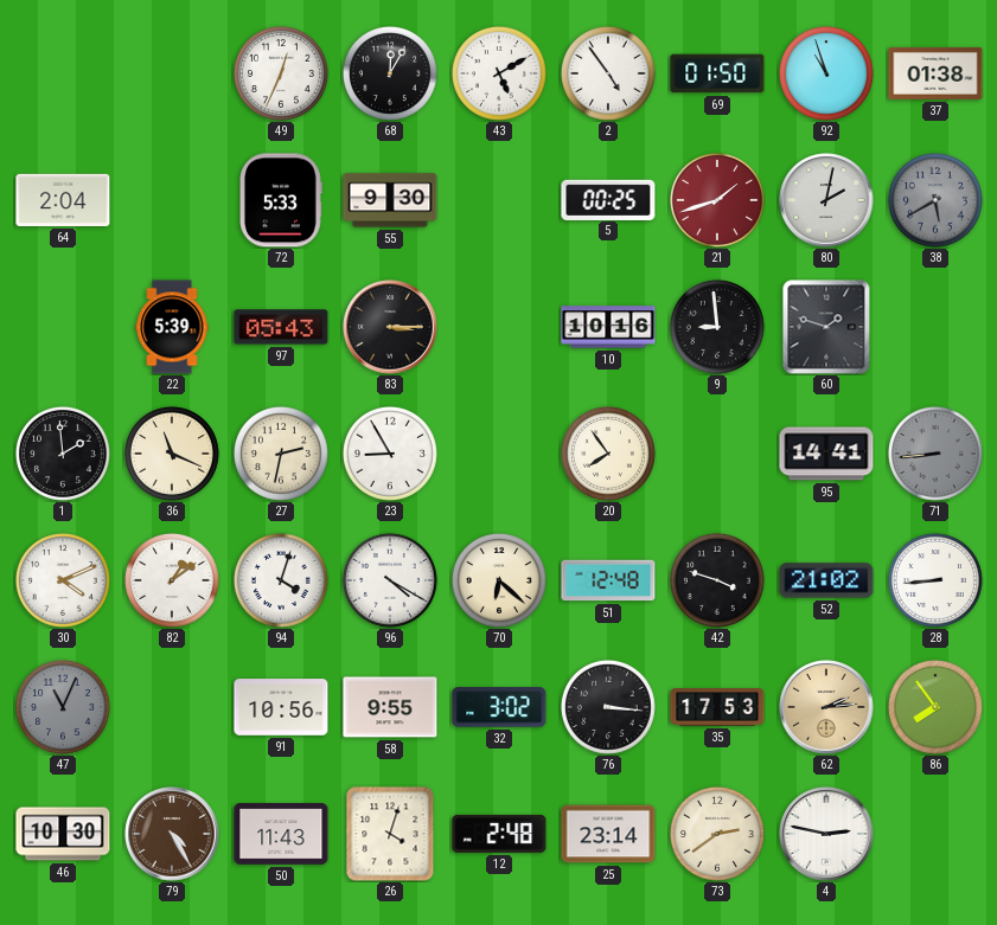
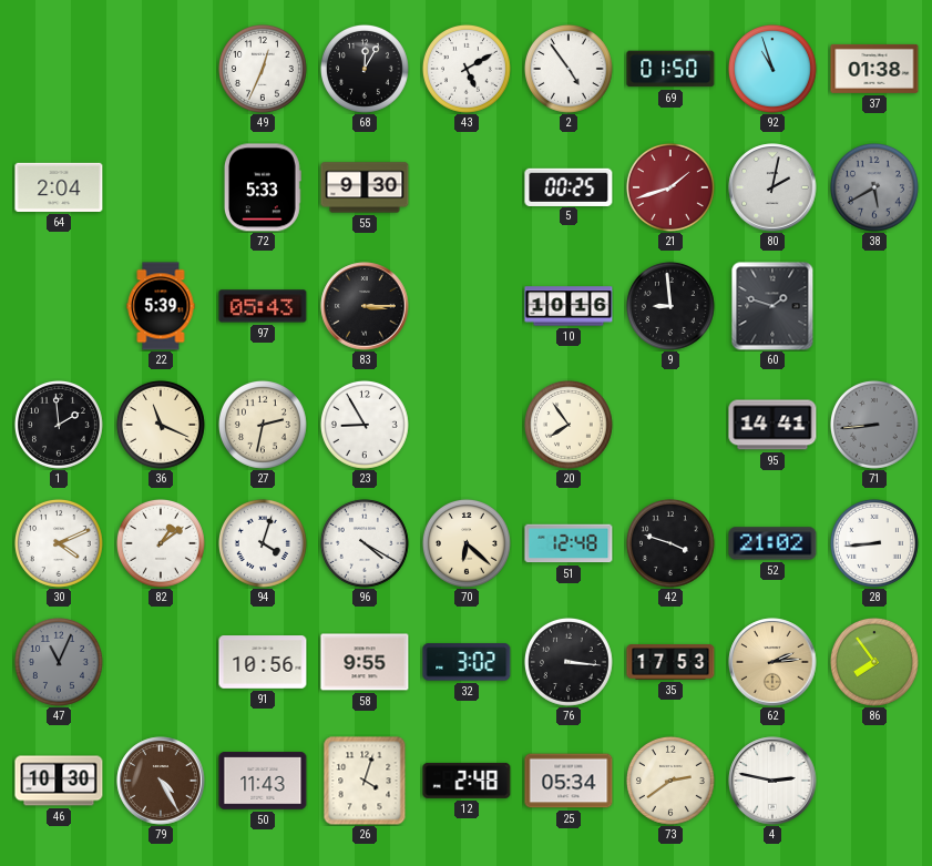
25: 23:14 -> 05:34 (569, 781)
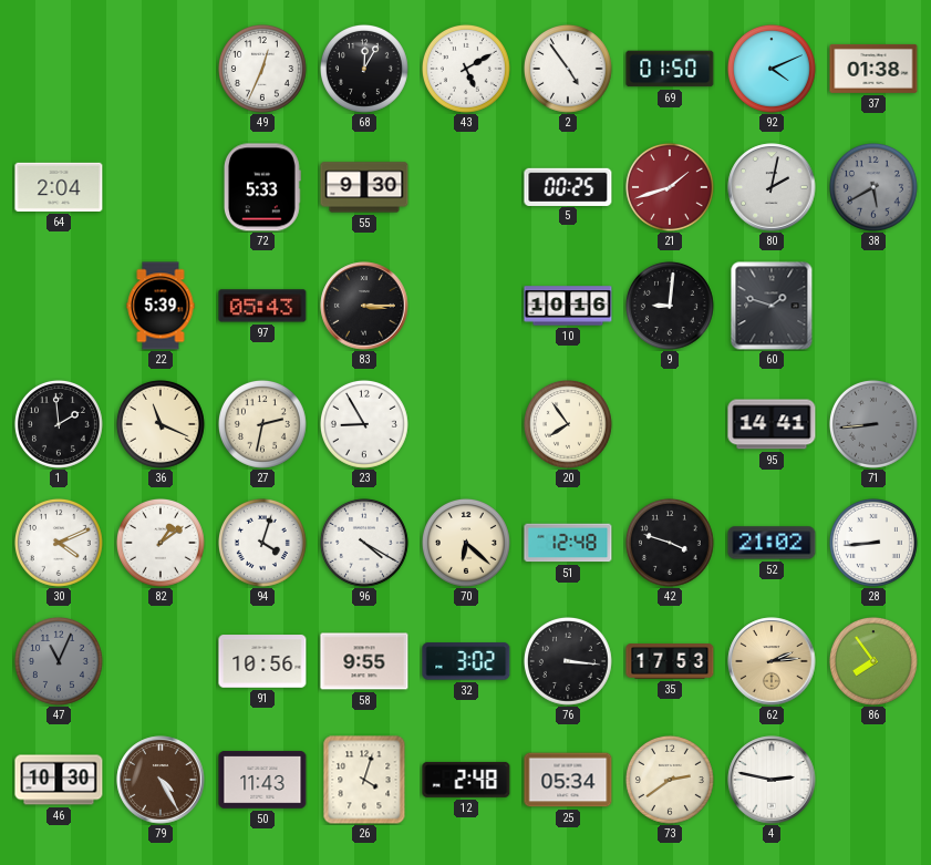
92: 10:57 -> 4:11 (772, 69)
9: 8:59 -> 9:01 (670, 306)
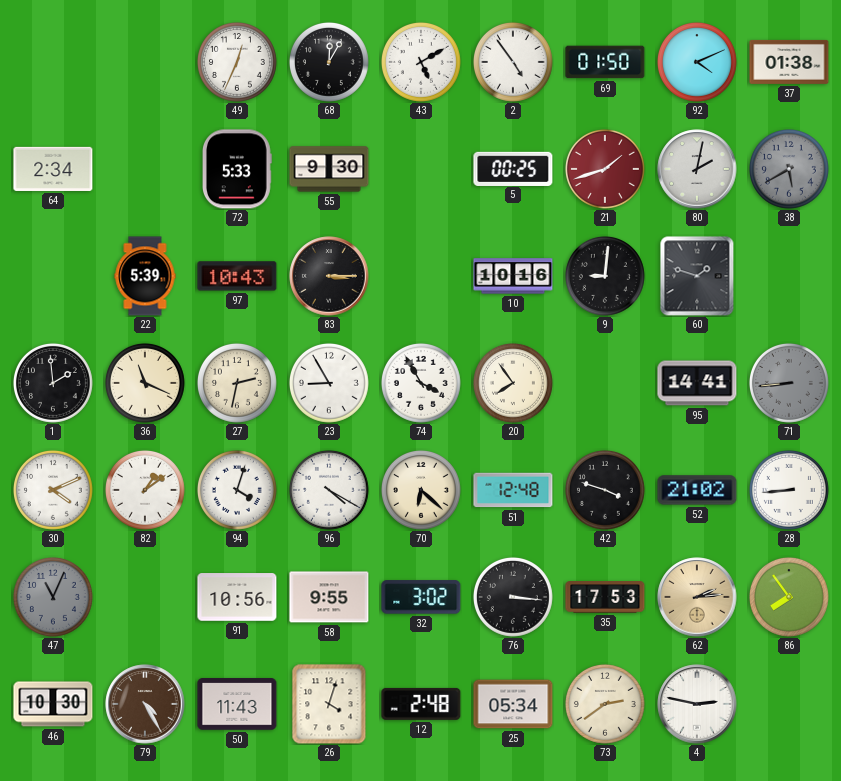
64: 2:04 -> 2:34 (53, 169)
97: 05:43 -> 10:43 (237, 276)
74: none -> 3:55 (421, 383)
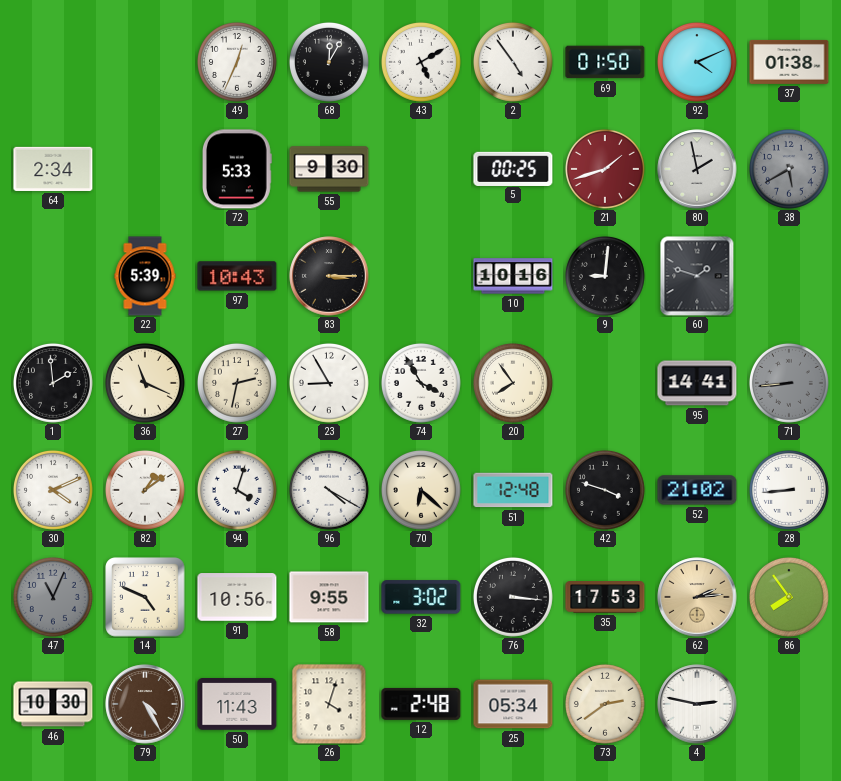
80: 2:02 -> 1:58 (697, 169)
14: none -> 4:49 (145, 597)
